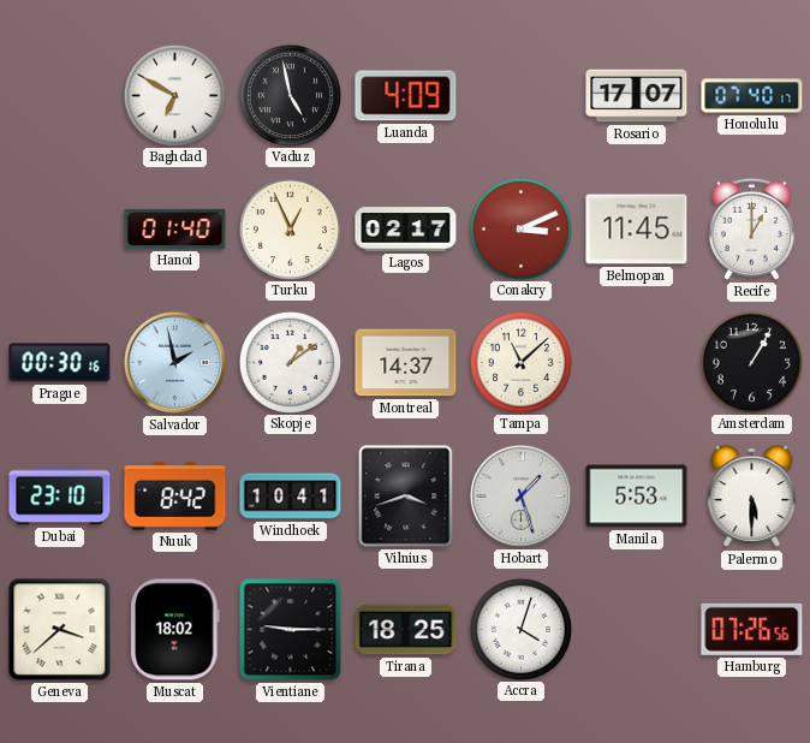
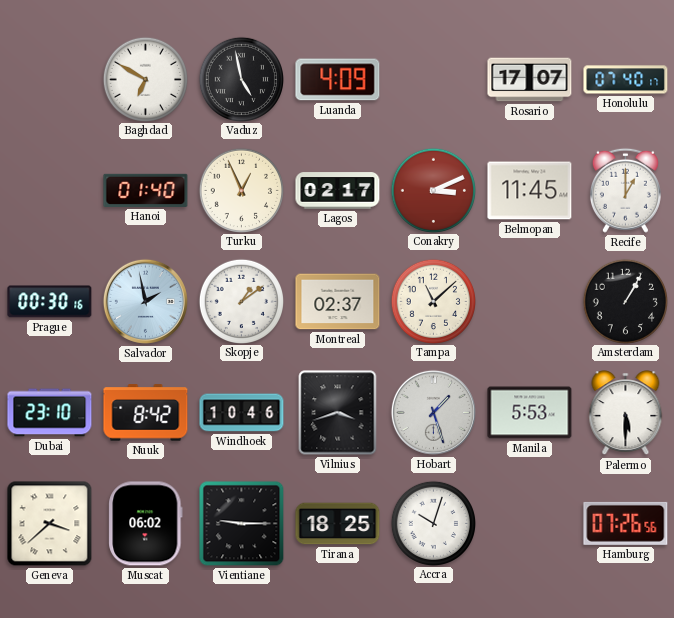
Montreal: 14:37 -> 02:37 (338, 302)
Windhoek: 10:41 -> 10:46 (242, 413)
Muscat: 18:02 -> 06:02 (146, 524)
Accra: 4:03 -> 10:03 (433, 523)
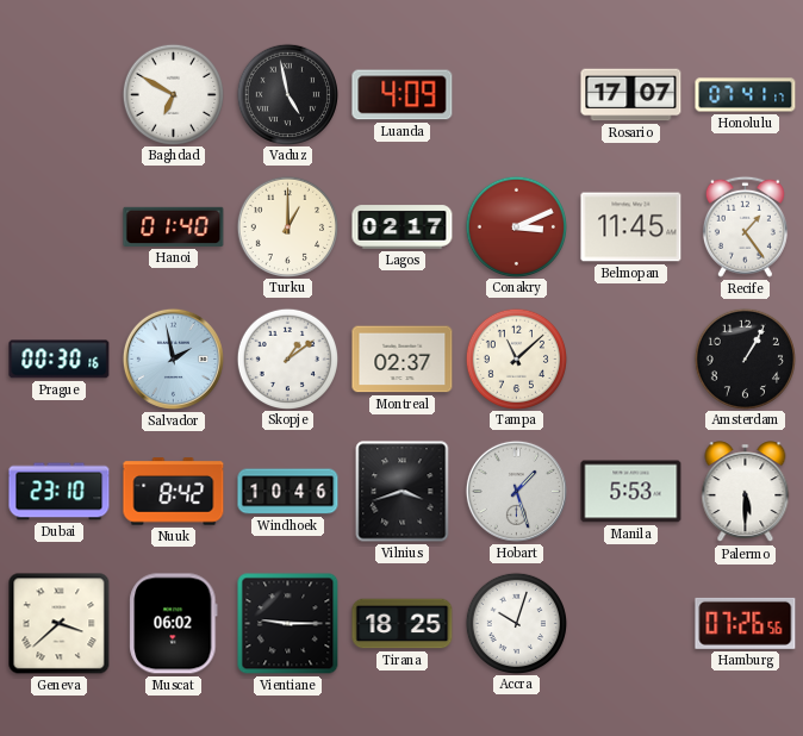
Honolulu: 07:40 -> 07:41 (746, 95)
Turku: 12:56 -> 1:00 (287, 226)
Recife: 1:00 -> 1:24 (745, 226)
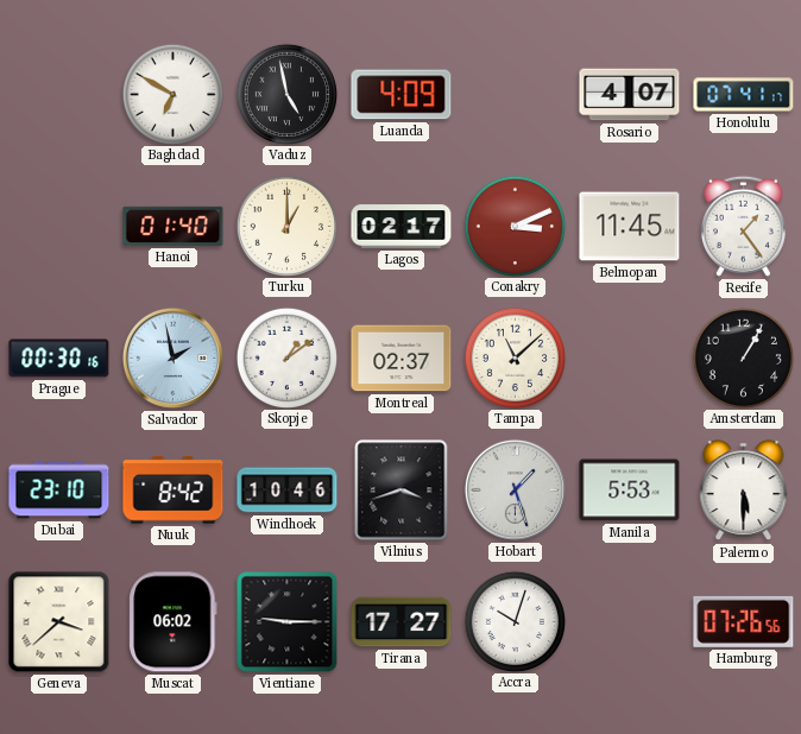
Rosario: 17:07 -> 4:07 (630, 95)
Tirana: 18:25 -> 17:27 (402, 622)
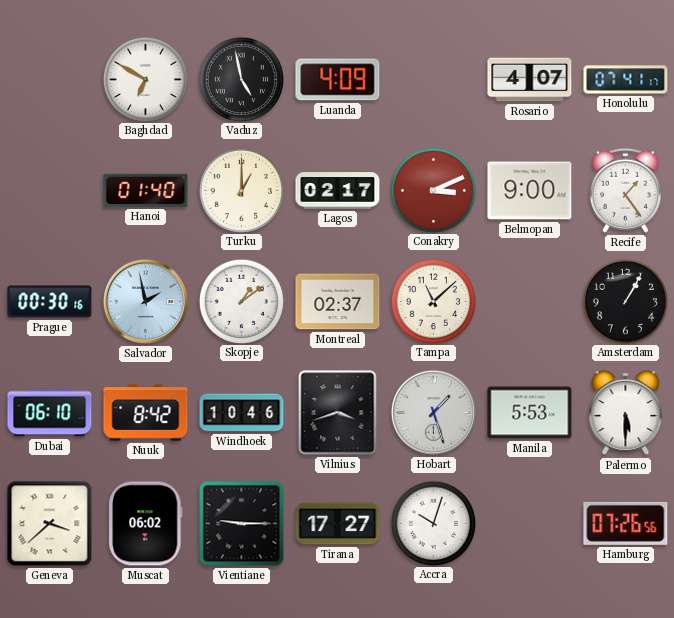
Belmopan: 11:45 -> 9:00 (530, 191)
Dubai: 23:10 -> 06:10 (50, 413)
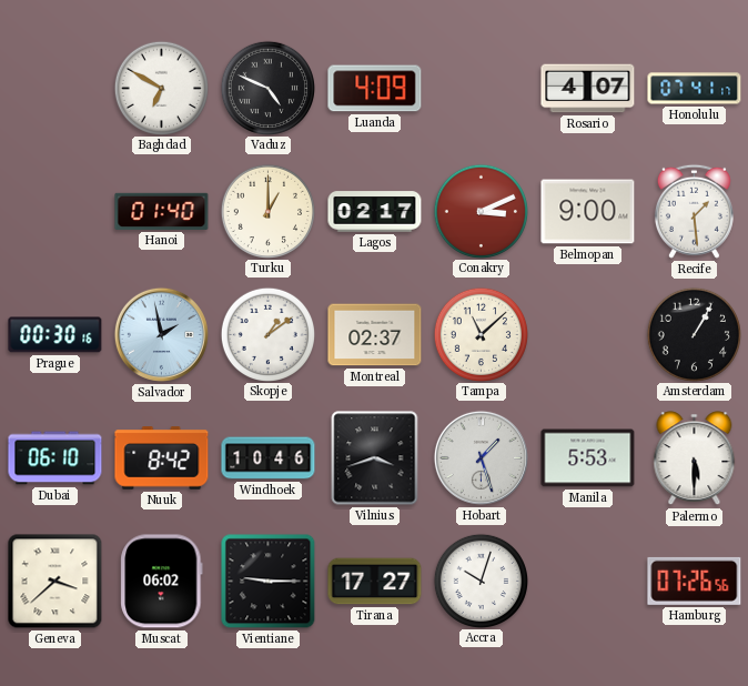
Vaduz: 4:58 -> 4:49 (267, 88)
Recife: 1:24 -> 1:29 (694, 211)
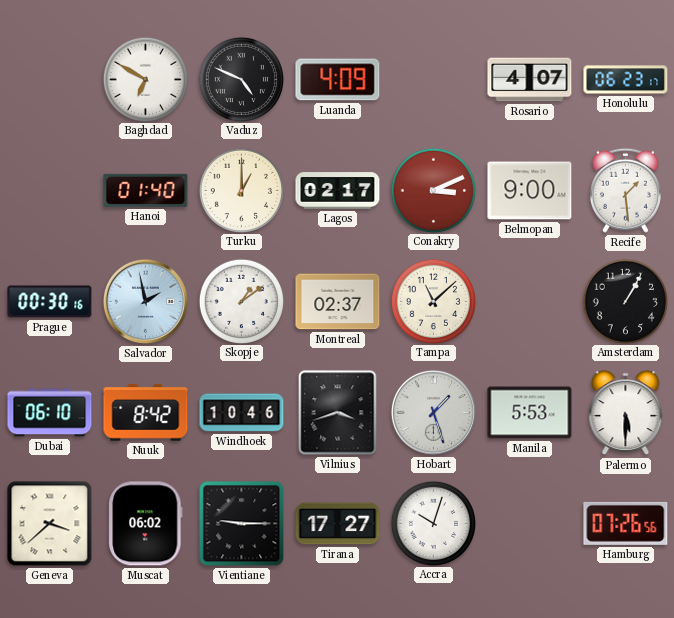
Honolulu: 07:41 -> 06:23 (626, 80)
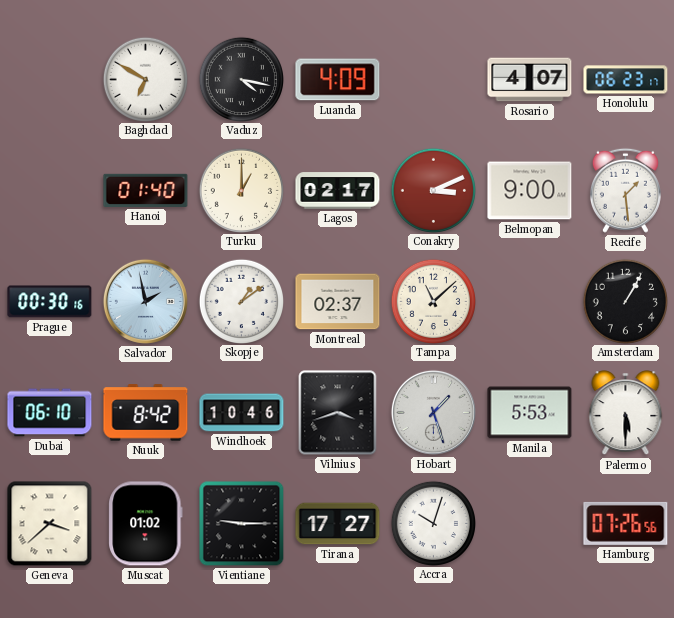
Vaduz: 4:49 -> 4:17 (241, 79)
Muscat: 06:02 -> 01:02 (146, 524)
